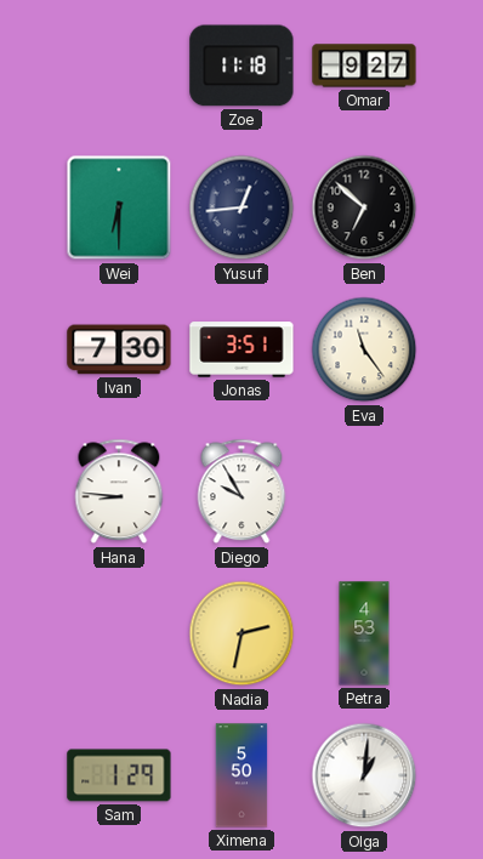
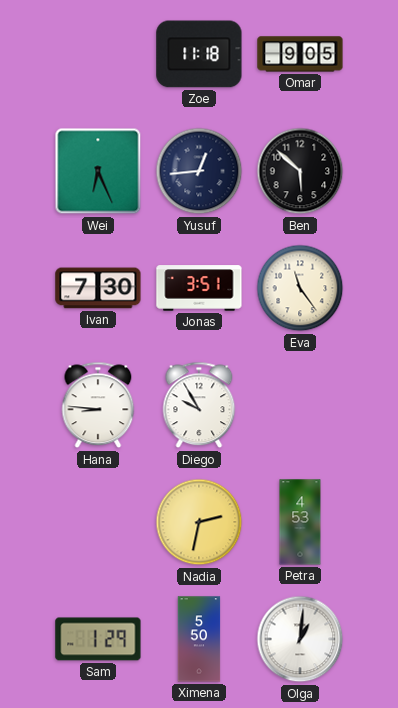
Omar: 9:27 -> 9:05 (300, 54)
Wei: 6:30 -> 6:26 (98, 171)
Ben: 6:52 -> 5:52 (300, 171)
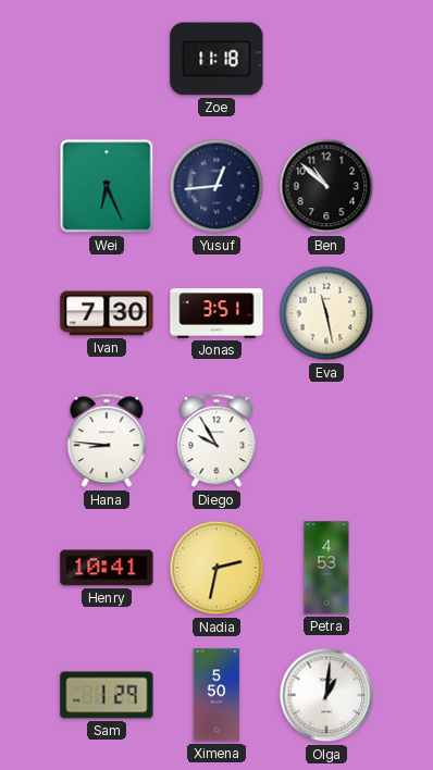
Omar: 9:05 -> none (300, 54)
Ben: 5:52 -> 10:52 (326, 186)
Eva: 11:24 -> 11:28 (326, 313)
Henry: none -> 10:41 (107, 568)
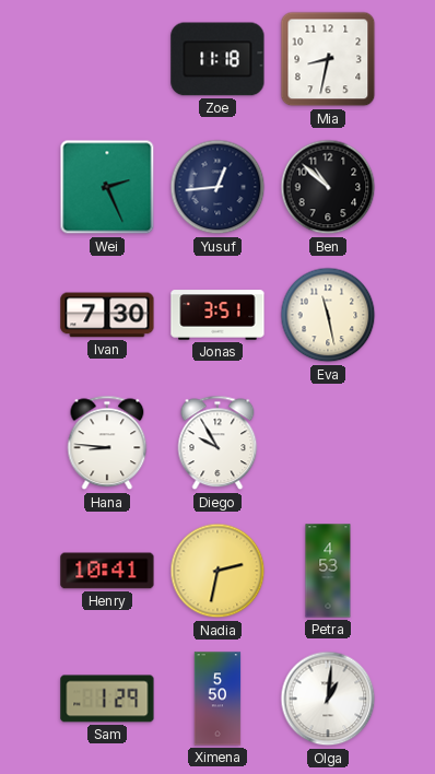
Mia: none -> 8:32 (328, 59)
Wei: 6:26 -> 2:26 (107, 187)
